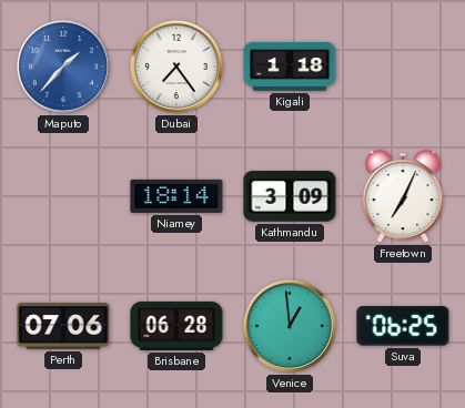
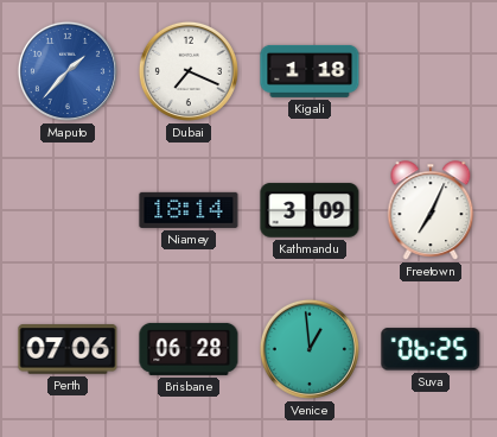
Dubai: 7:24 -> 7:19 (189, 71)
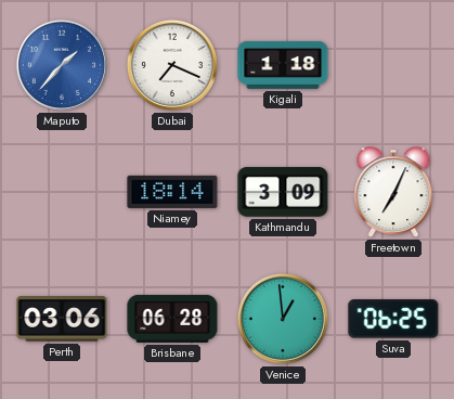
Perth: 07:06 -> 03:06 (62, 319)
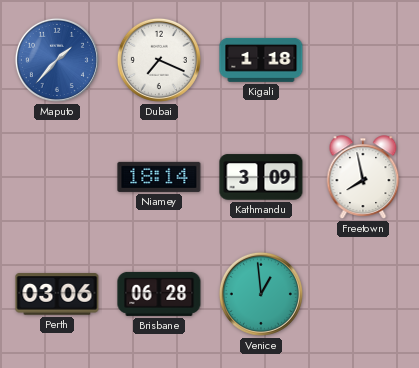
Freetown: 7:04 -> 7:58 (363, 177)
Suva: 06:25 -> none (393, 319)
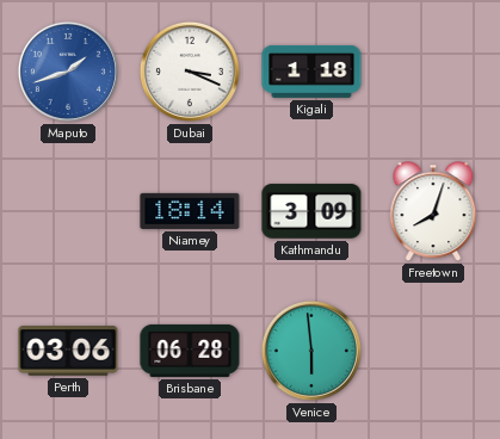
Maputo: 1:37 -> 1:42 (68, 72)
Dubai: 7:19 -> 3:19 (190, 72)
Freetown: 7:58 -> 8:03 (433, 211)
Venice: 12:59 -> 5:59 (311, 351)
